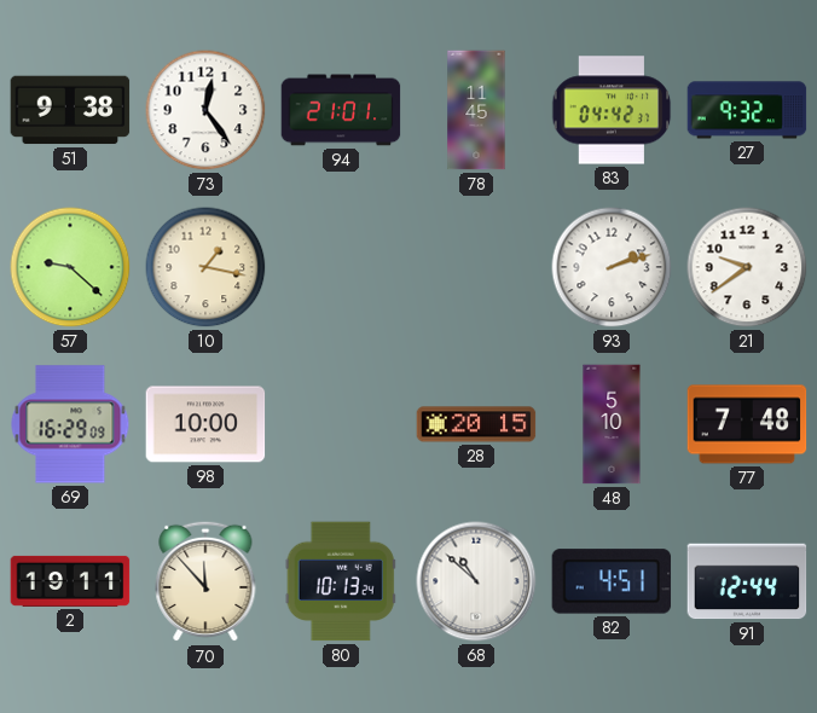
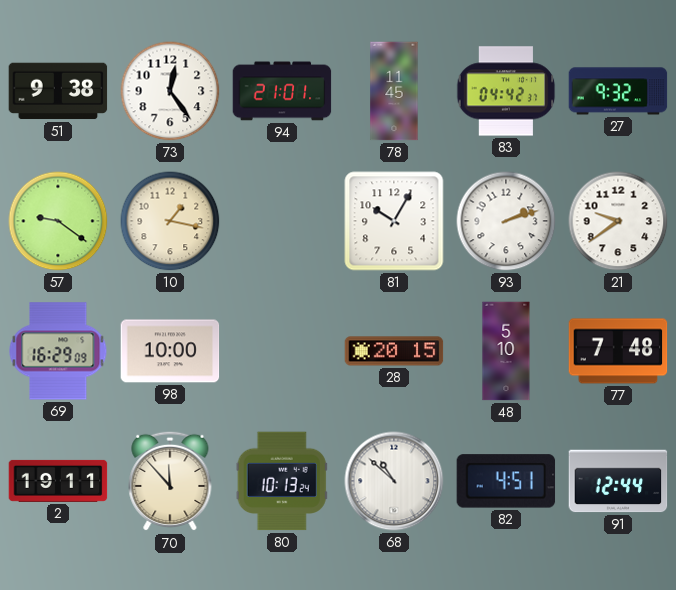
57: 9:22 -> 9:21 (58, 221)
81: none -> 10:05 (394, 221)
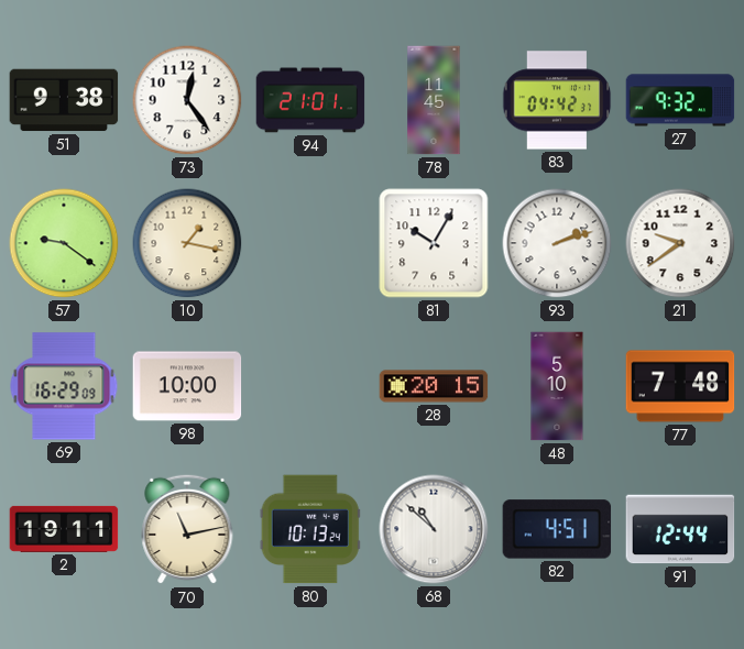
70: 11:53 -> 11:13 (187, 529)
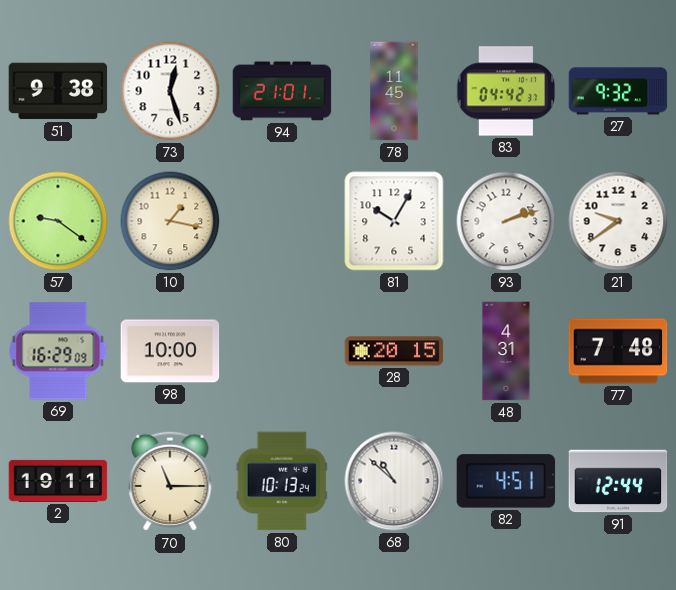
73: 12:24 -> 12:27 (170, 91)
48: 5:10 -> 4:31 (506, 351)
70: 11:13 -> 11:15 (170, 481)
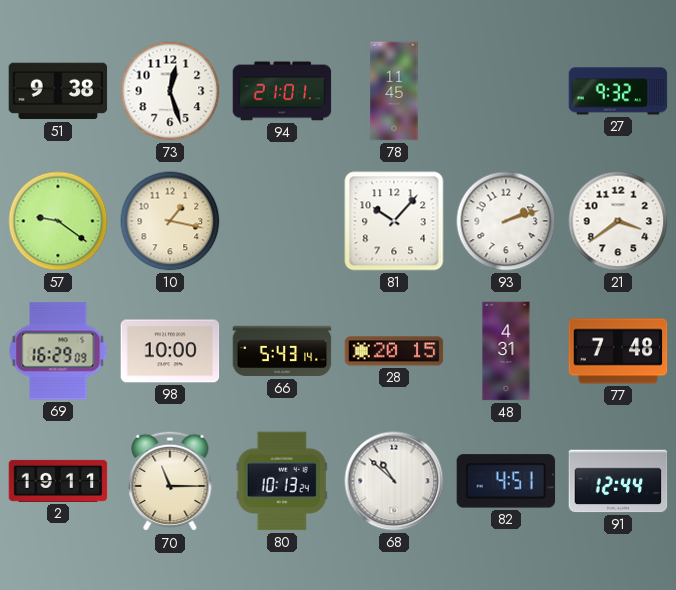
83: 04:42 -> none (506, 91)
81: 10:05 -> 10:07 (394, 221)
21: 9:39 -> 3:39 (618, 221)
66: none -> 5:43 (282, 351)
